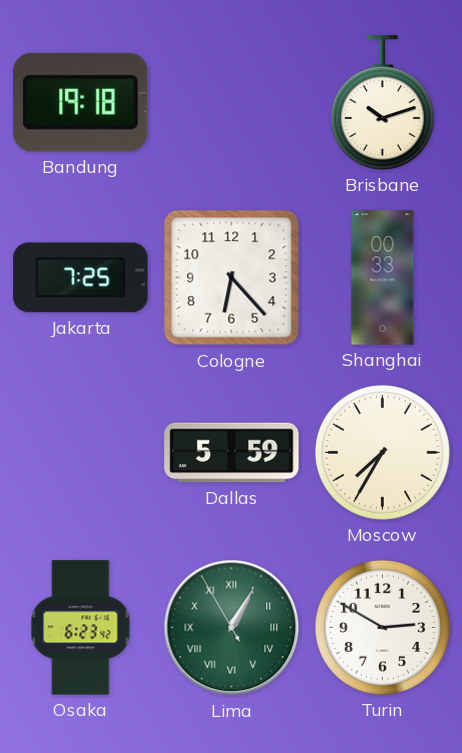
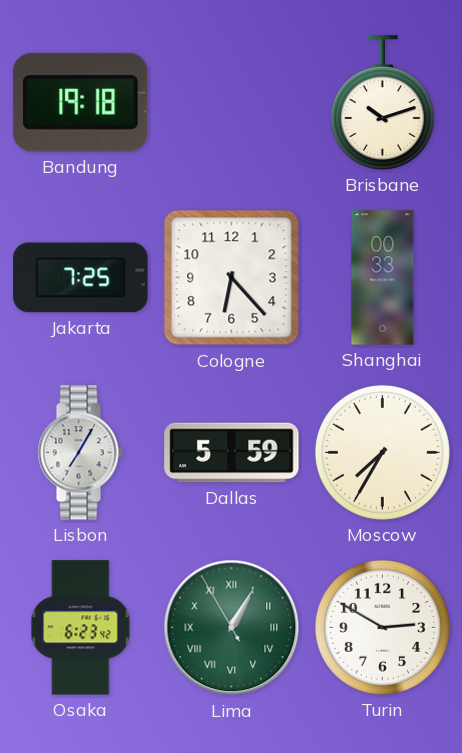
Lisbon: none -> 7:05 (80, 453)
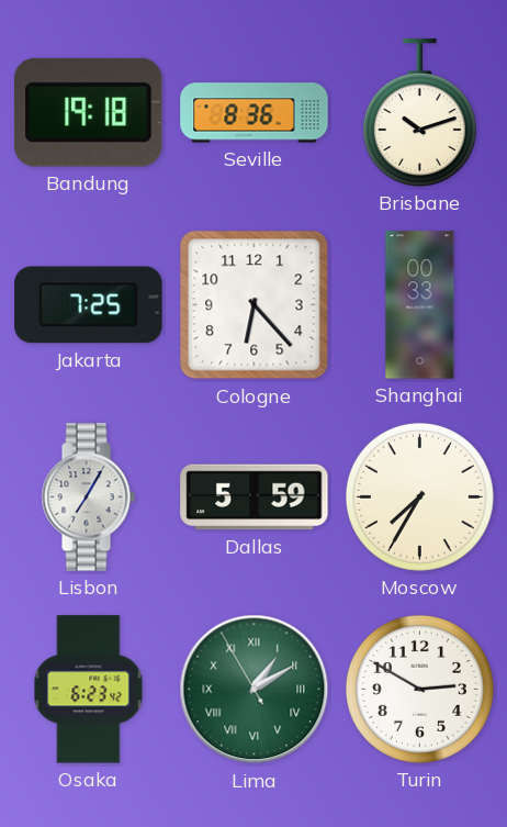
Seville: none -> 8:36 (255, 113)
Lima: 1:04 -> 1:09 (255, 690)
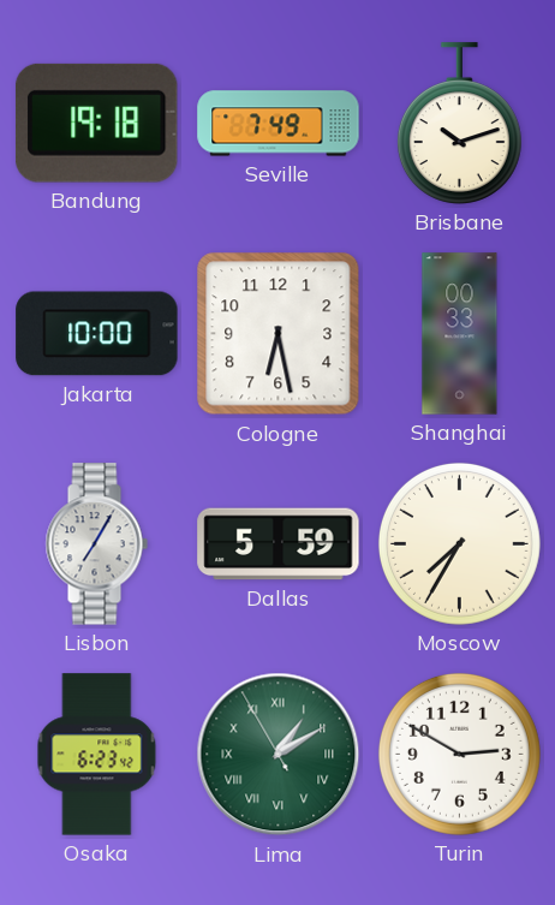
Seville: 8:36 -> 7:49 (279, 124)
Jakarta: 7:25 -> 10:00 (97, 334)
Cologne: 6:23 -> 6:28 (279, 334)
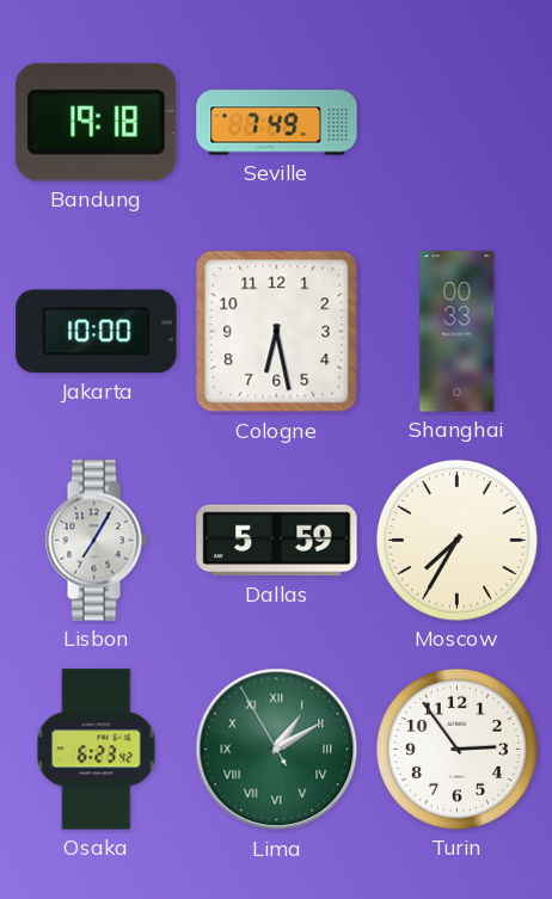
Brisbane: 10:12 -> none (459, 124)
Turin: 2:50 -> 2:54 (456, 749)
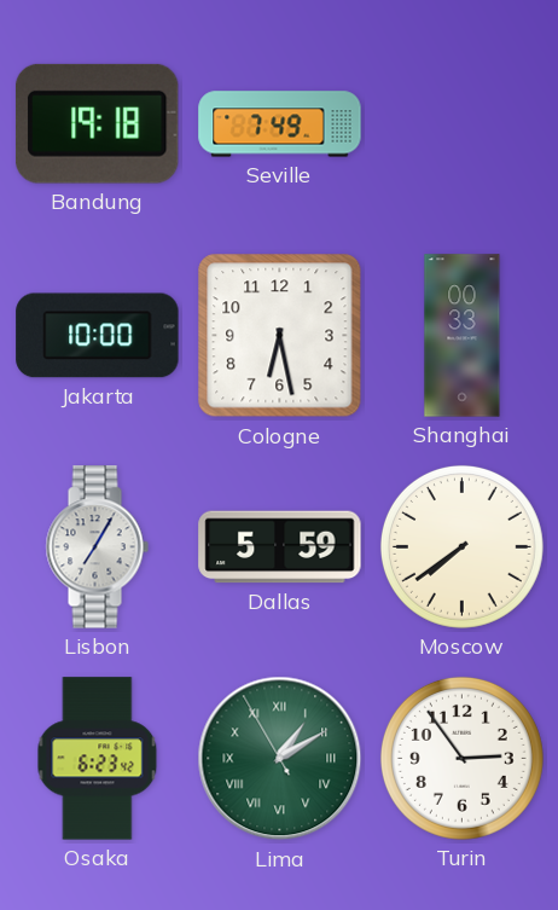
Moscow: 7:35 -> 7:39 (461, 546)
